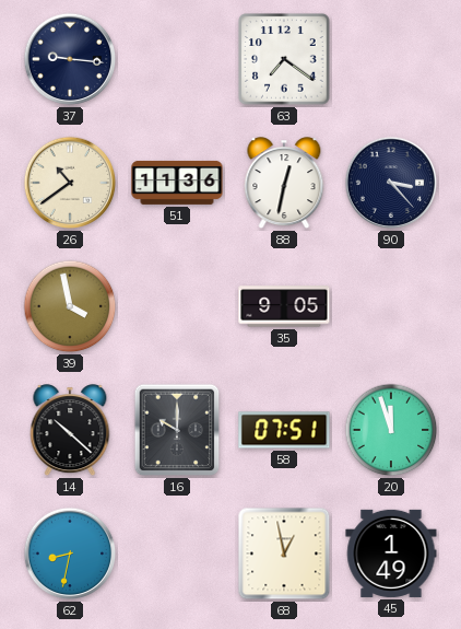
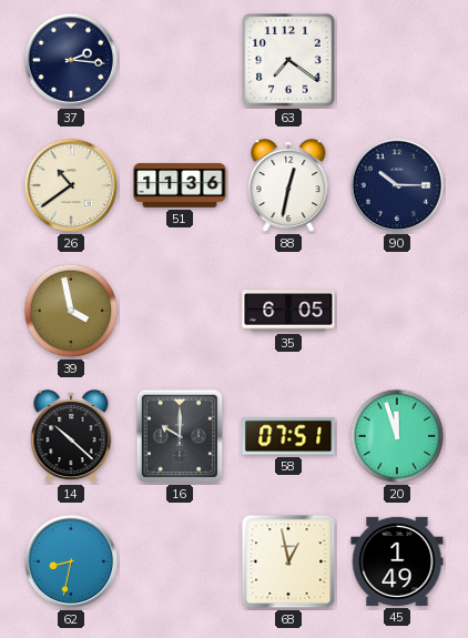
37: 9:16 -> 2:16 (71, 60)
90: 3:23 -> 10:15 (397, 185)
35: 9:05 -> 6:05 (288, 311)
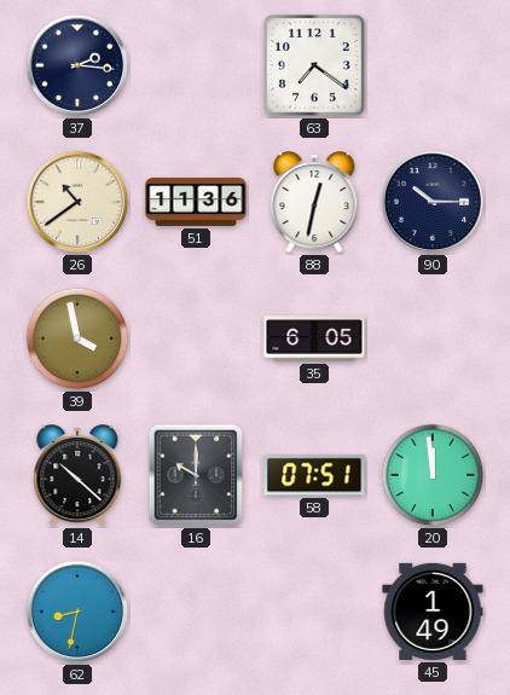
20: 11:57 -> 11:59 (433, 475)
68: 12:58 -> none (288, 561)
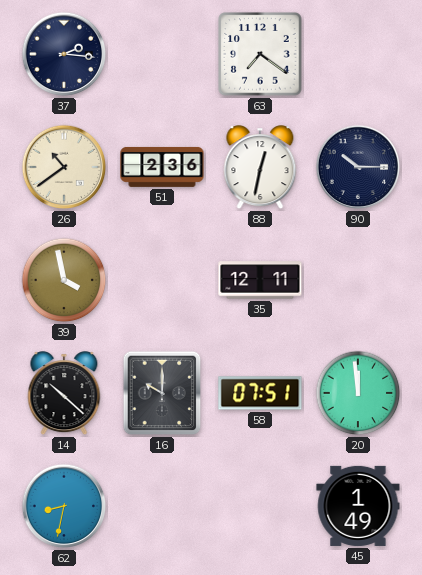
51: 11:36 -> 2:36 (162, 167)
35: 6:05 -> 12:11 (260, 280)
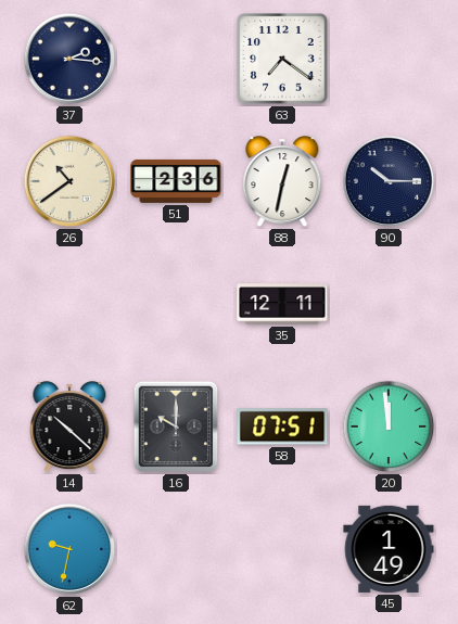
39: 3:58 -> none (64, 280)
62: 8:32 -> 9:32 (69, 549)
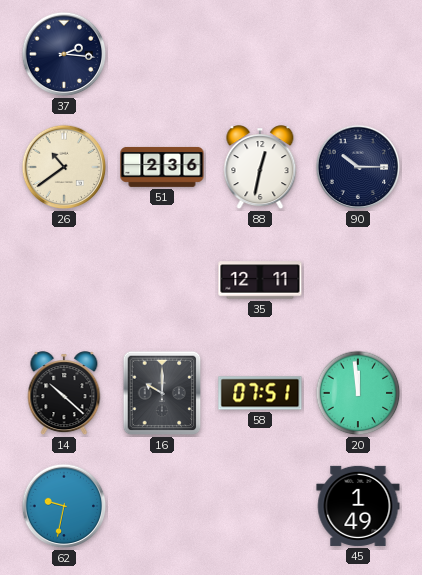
63: 7:21 -> none (282, 59)
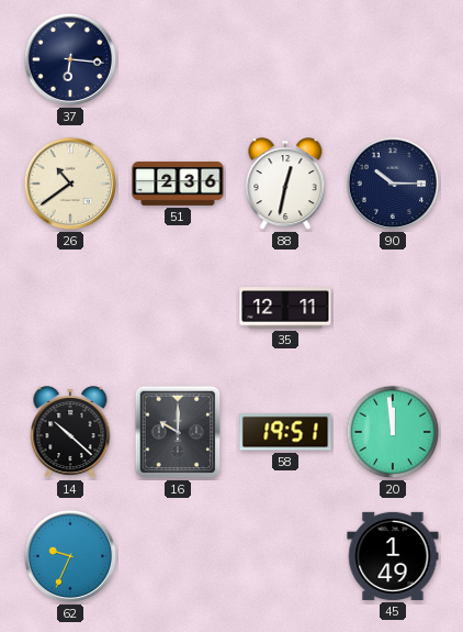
37: 2:16 -> 6:16 (70, 59)
58: 07:51 -> 19:51 (285, 432)
62: 9:32 -> 9:34 (70, 556)
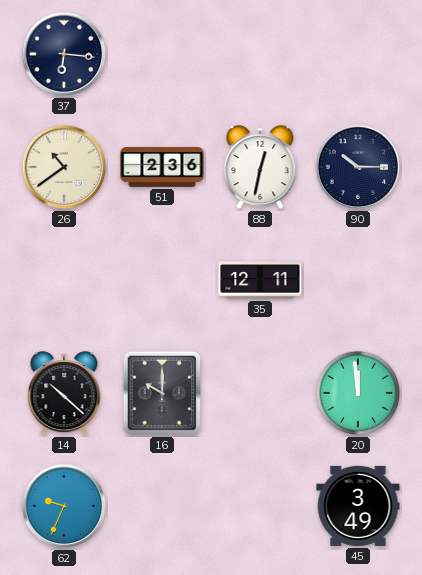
58: 19:51 -> none (285, 432)
45: 1:49 -> 3:49 (358, 506)
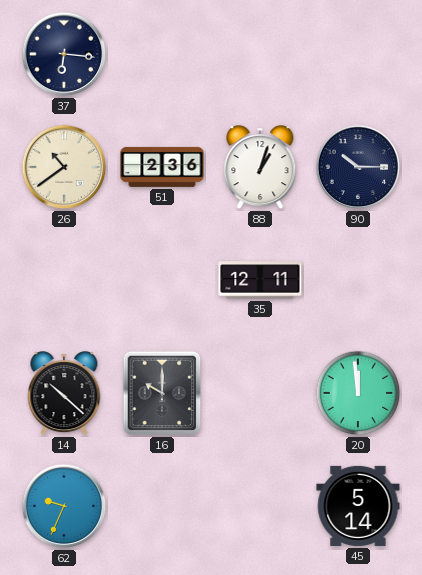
88: 12:32 -> 1:03 (260, 168)
45: 3:49 -> 5:14 (358, 506)
